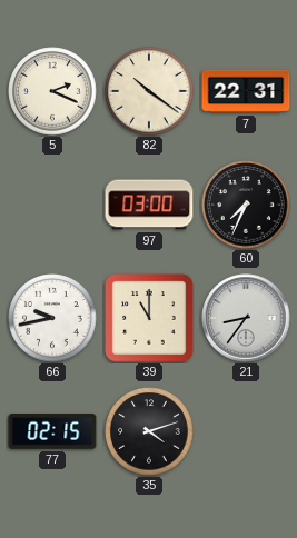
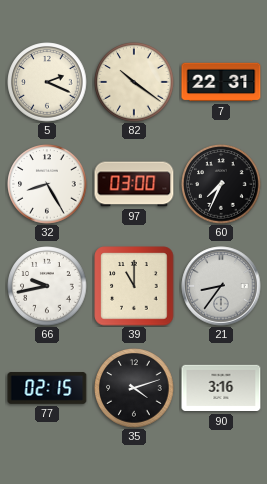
32: none -> 8:25 (47, 184)
90: none -> 3:16 (221, 388)
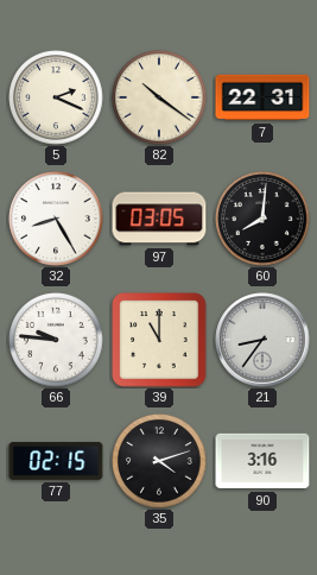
97: 03:00 -> 03:05 (159, 219)
60: 7:34 -> 8:01 (262, 219)
66: 9:43 -> 9:46 (56, 340)
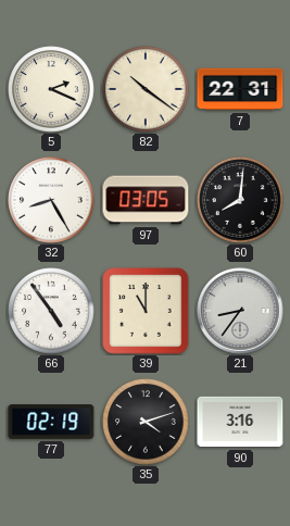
66: 9:46 -> 4:54 (51, 311)
77: 02:15 -> 02:19 (51, 422)
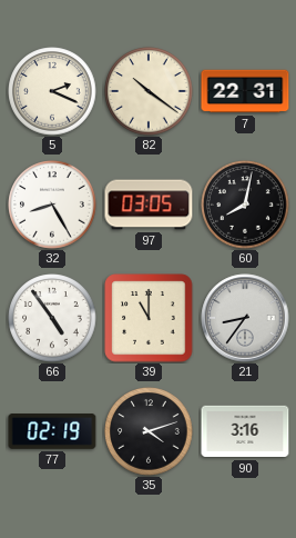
60: 8:01 -> 8:02 (245, 205)
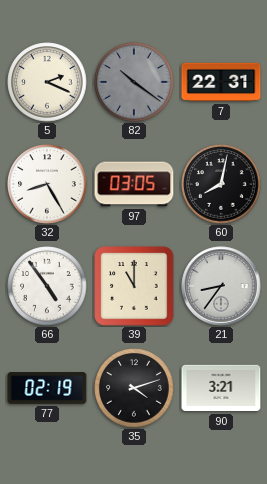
82 dial: cream -> grey (134, 82)
90: 3:16 -> 3:21 (221, 388)
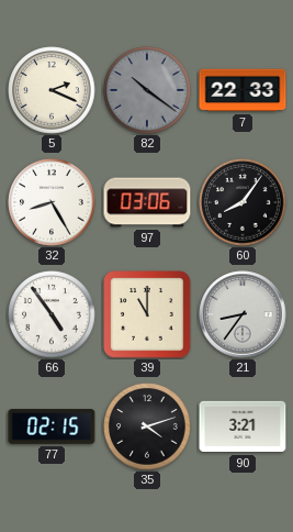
7: 22:31 -> 22:33 (243, 90)
97: 03:05 -> 03:06 (147, 202)
60: 8:02 -> 8:06 (243, 202)
77: 02:19 -> 02:15 (52, 426)
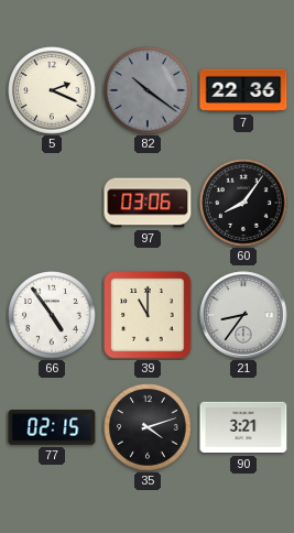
7: 22:33 -> 22:36 (243, 90)
32: 8:25 -> none (52, 202)
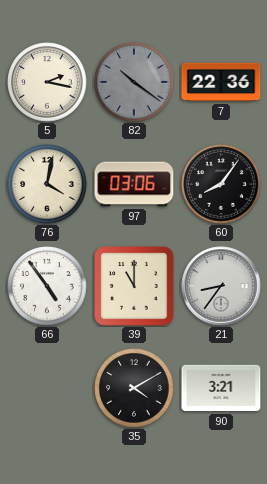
5: 2:19 -> 2:17 (47, 82)
76: none -> 4:02 (47, 184)
77: 02:15 -> none (52, 427)
35: 4:12 -> 4:10 (134, 388)
